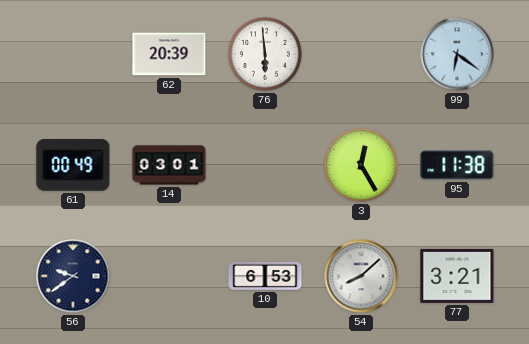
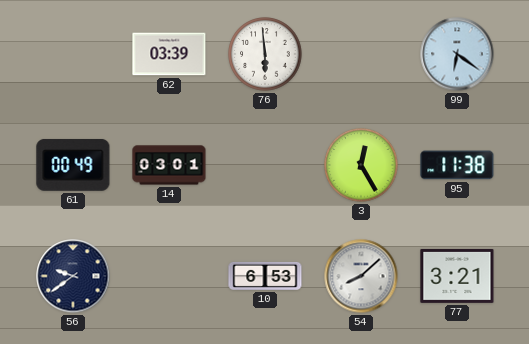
62: 20:39 -> 03:39 (169, 54)
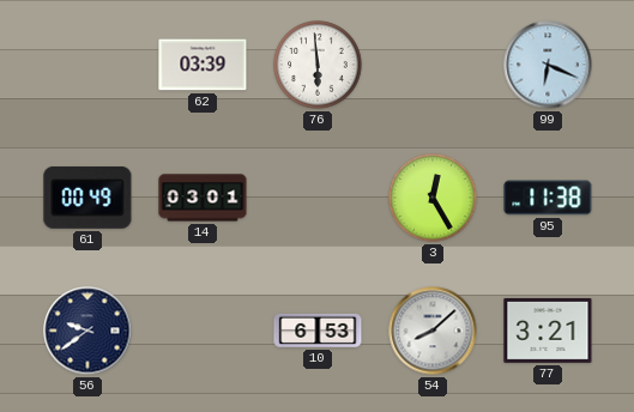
99: 6:21 -> 6:19 (548, 65)
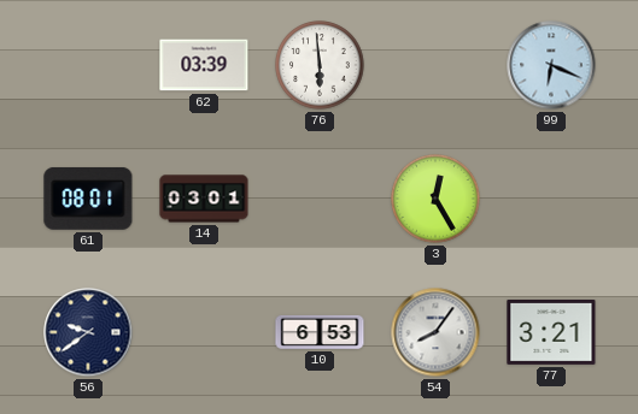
61: 00:49 -> 08:01 (88, 199)
95: 11:38 -> none (548, 198)
54: 8:08 -> 8:06 (435, 332)
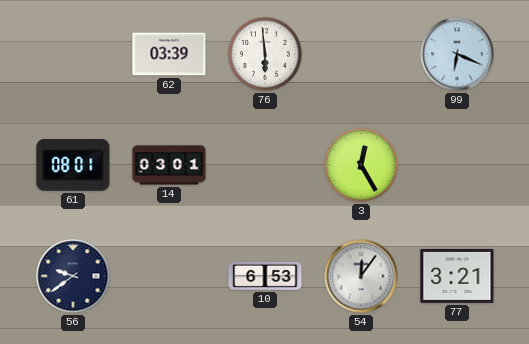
54: 8:06 -> 12:06 (361, 276)
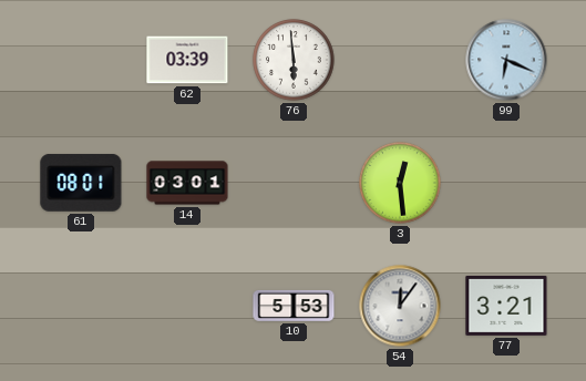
3: 12:25 -> 12:29 (400, 183)
56: 9:39 -> none (73, 276)
10: 6:53 -> 5:53 (294, 306)
